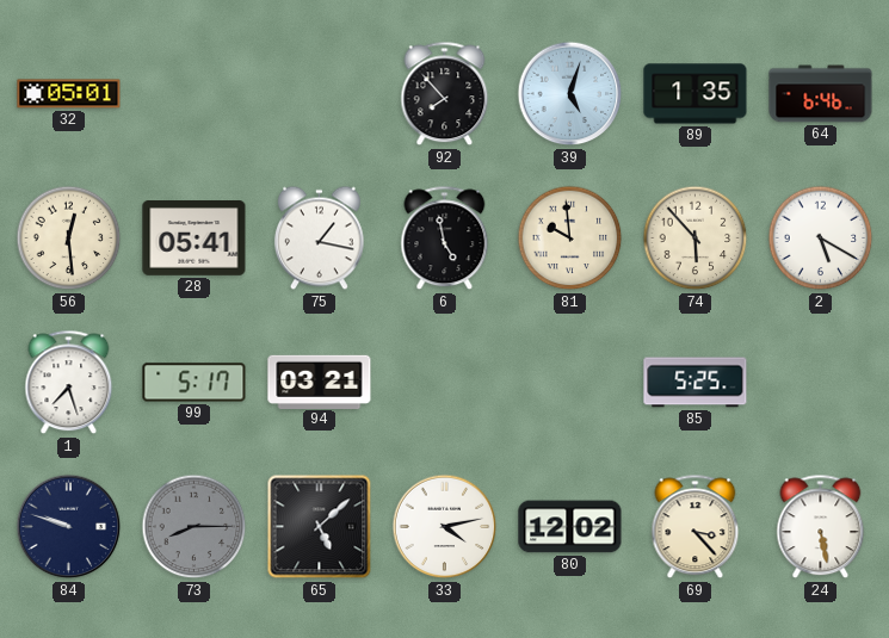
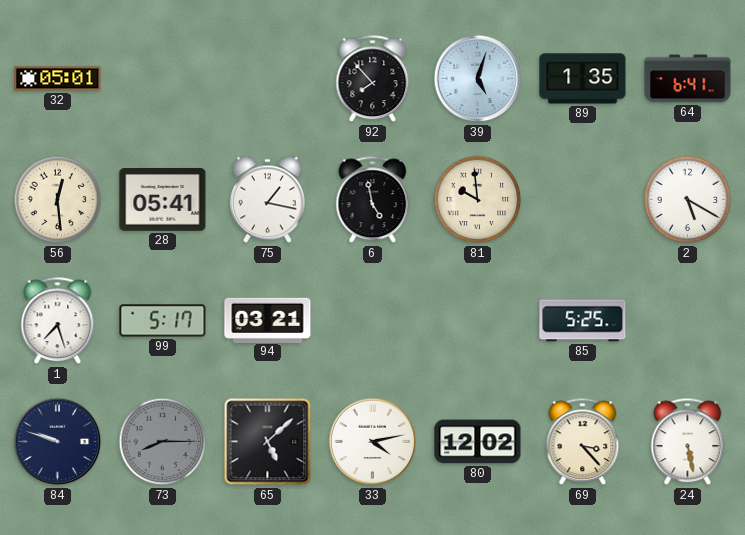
64: 6:46 -> 6:41 (688, 79)
74: 5:53 -> none (696, 239)
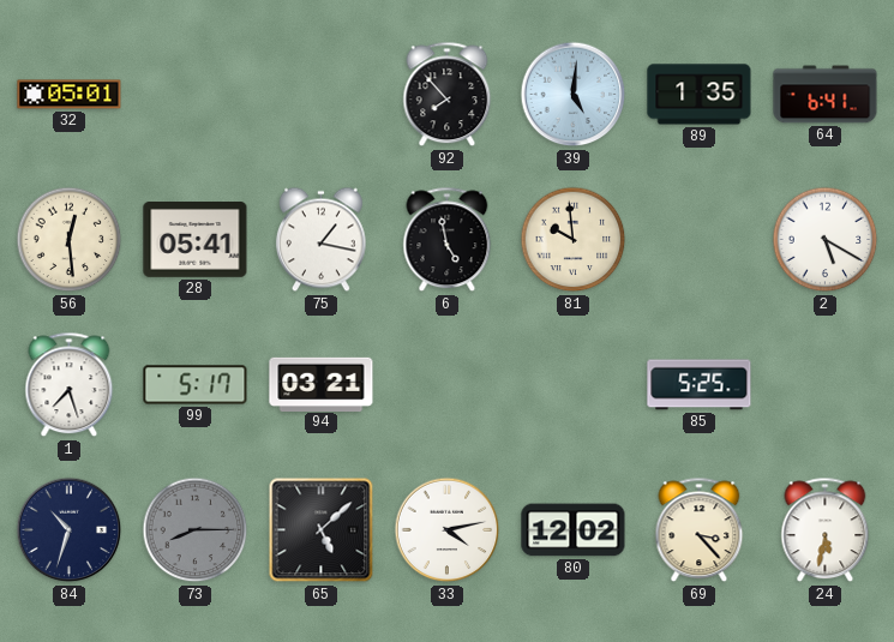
39: 5:03 -> 5:01 (574, 95)
84: 9:48 -> 10:33 (70, 530)
24: 5:28 -> 5:32 (826, 530)
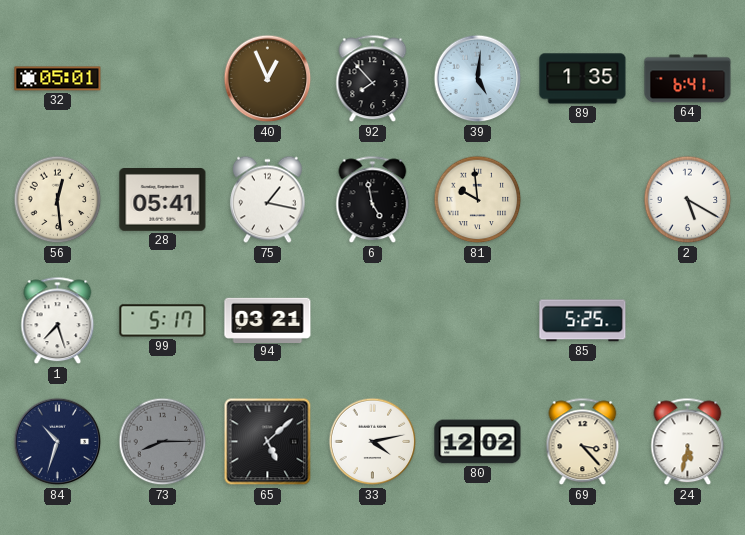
40: none -> 12:56 (268, 79)
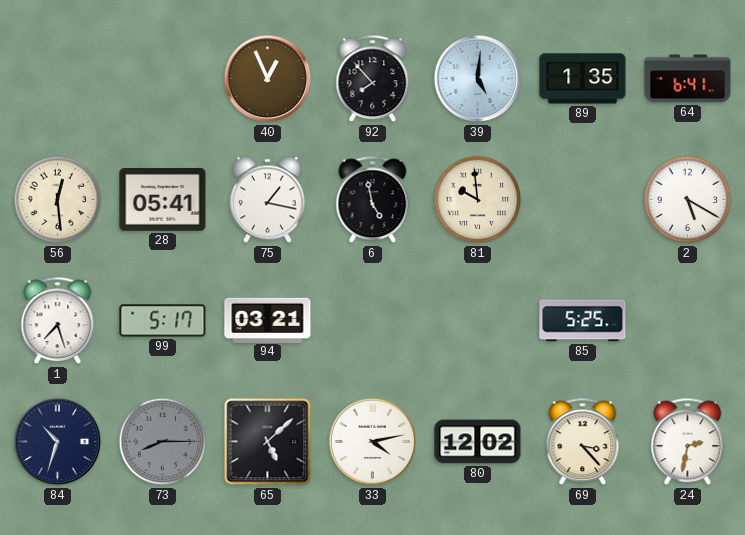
32: 05:01 -> none (58, 79)
24: 5:32 -> 2:32 (688, 442)
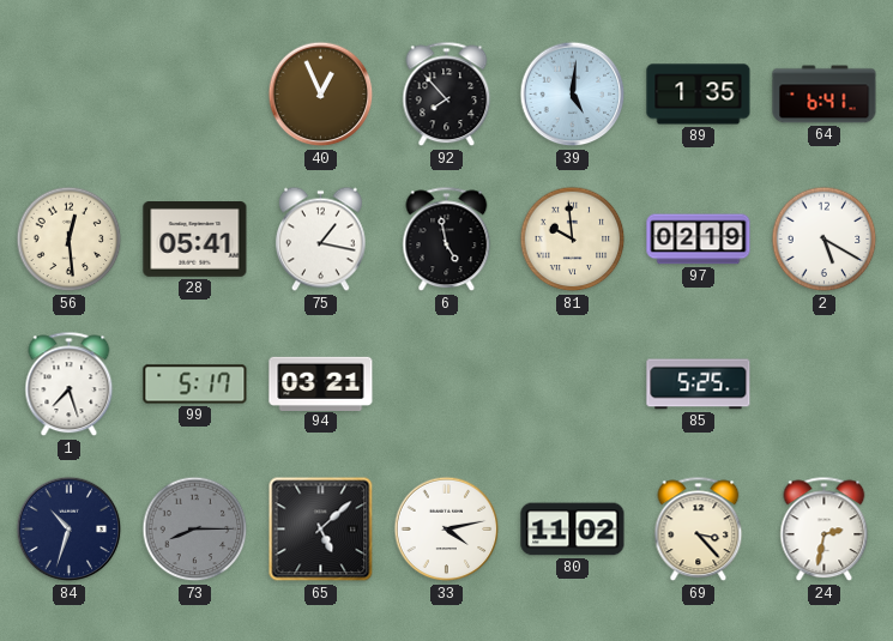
97: none -> 02:19 (699, 240)
80: 12:02 -> 11:02 (573, 530)
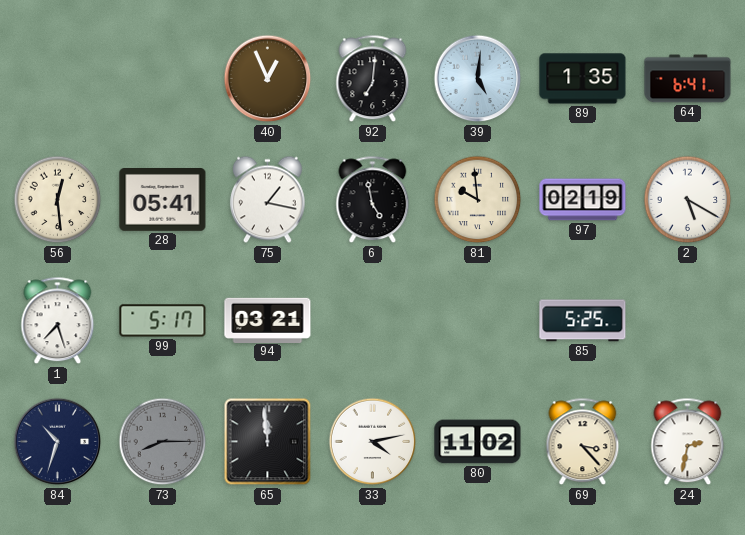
92: 7:53 -> 7:01 (373, 79)
65: 5:08 -> 11:59 (268, 442)
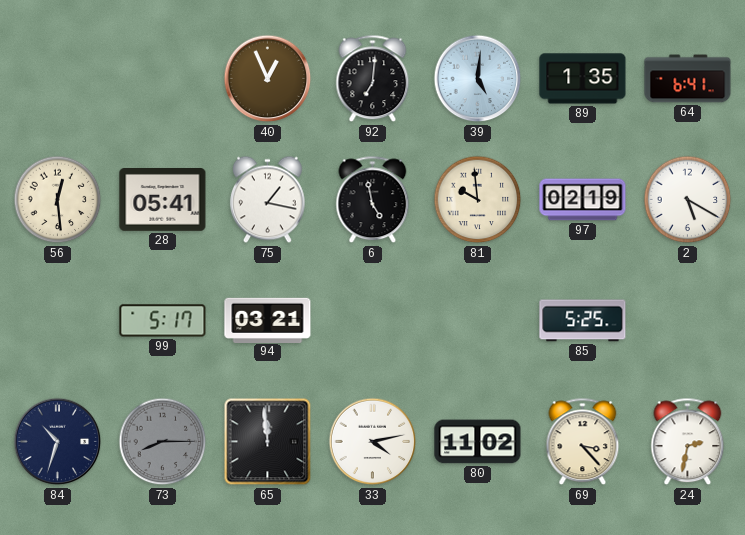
1: 7:27 -> none (58, 321)
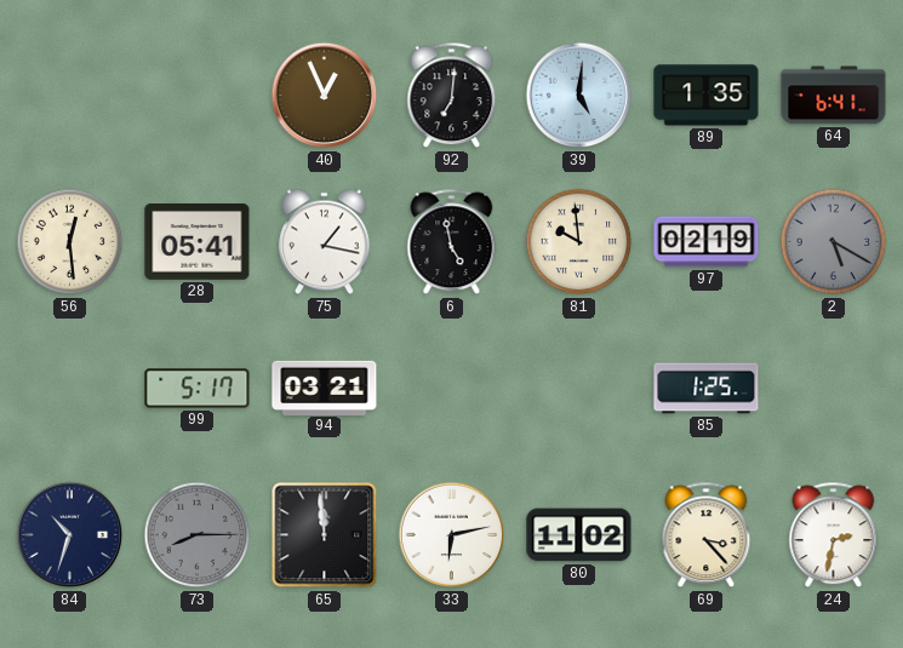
2 dial: white -> grey (834, 242)
85: 5:25 -> 1:25 (707, 389)
33: 4:13 -> 6:13 (452, 535)
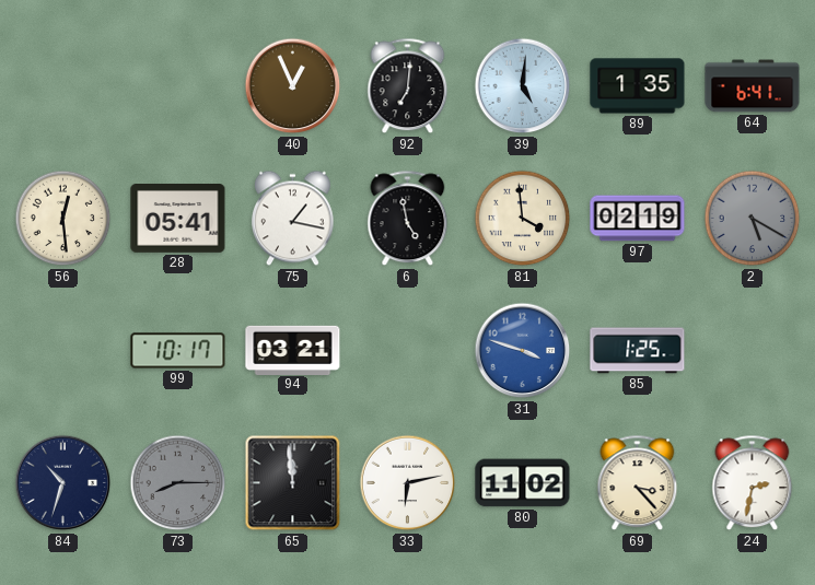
81: 9:59 -> 3:59 (523, 219)
99: 5:17 -> 10:17 (178, 351)
31: none -> 3:48 (523, 351)
